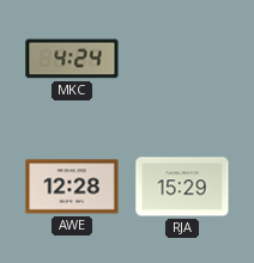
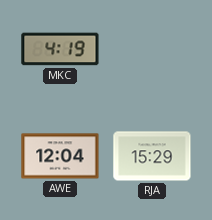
MKC: 4:24 -> 4:19 (60, 49)
AWE: 12:28 -> 12:04 (60, 156)
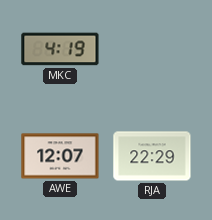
AWE: 12:04 -> 12:07 (60, 156)
RJA: 15:29 -> 22:29 (152, 156)
